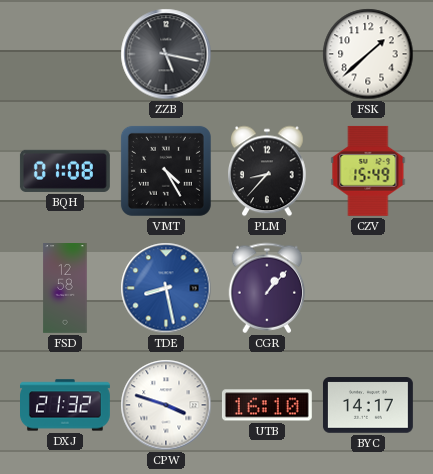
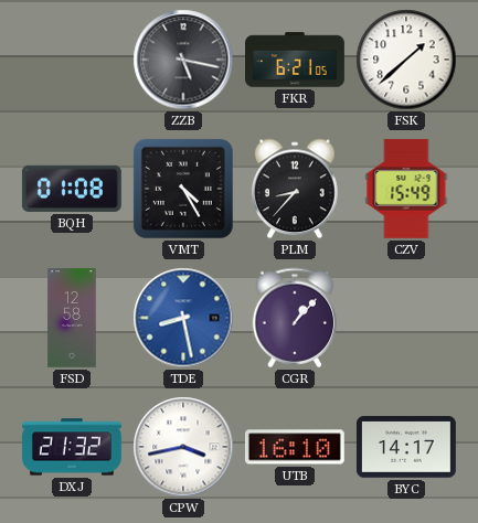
FKR: none -> 6:21 (296, 60)
CPW: 3:48 -> 3:43 (183, 447)
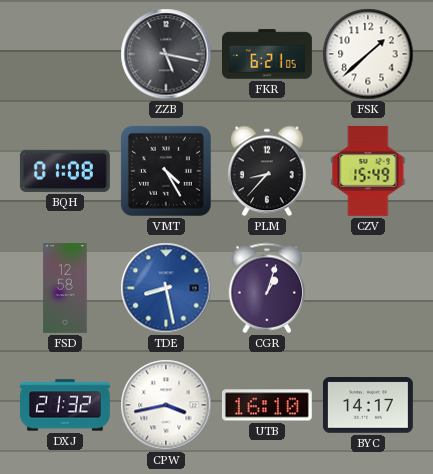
CGR: 1:07 -> 1:03 (267, 288)
